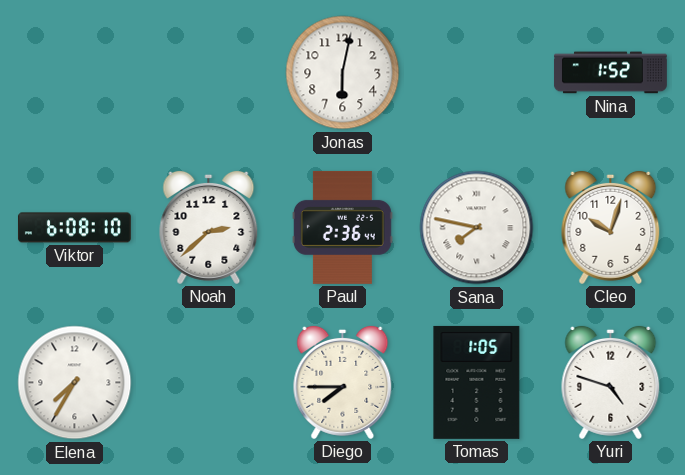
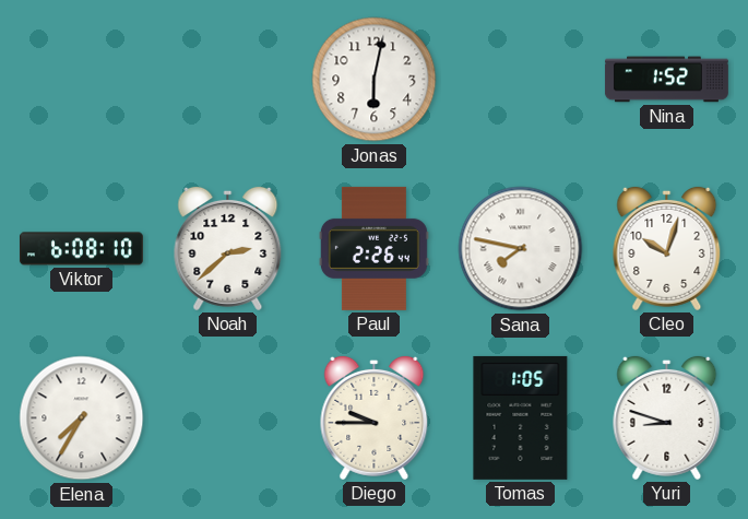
Paul: 2:36 -> 2:26 (373, 248)
Diego: 7:45 -> 9:45 (375, 417)
Yuri: 4:48 -> 8:48 (667, 417)
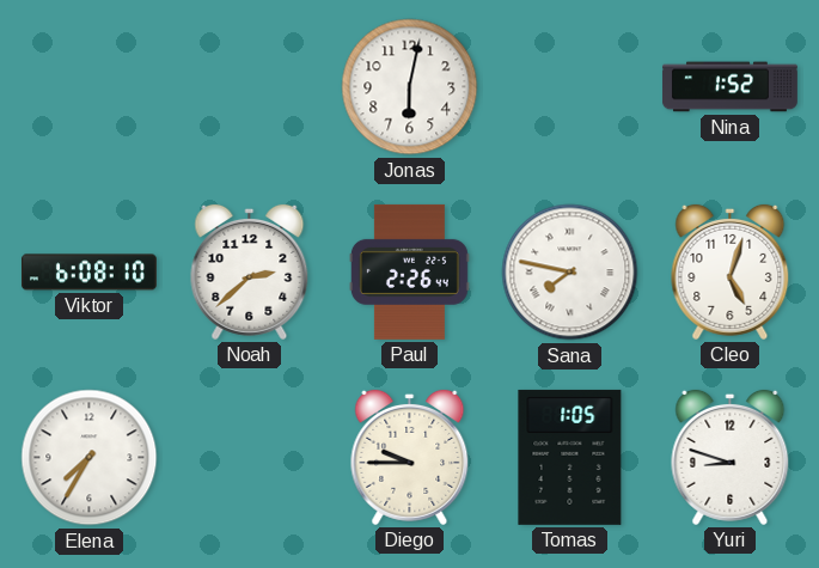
Cleo: 10:03 -> 5:03 (731, 271)
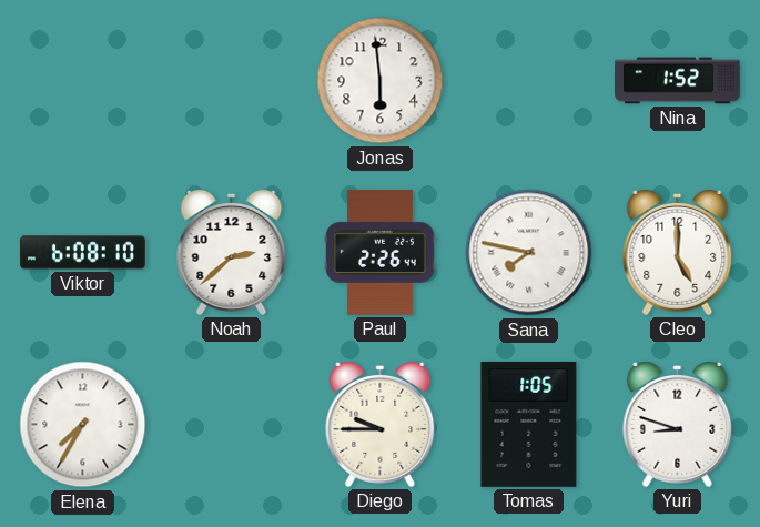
Jonas: 6:02 -> 5:59 (381, 81)
Cleo: 5:03 -> 5:00 (678, 252)
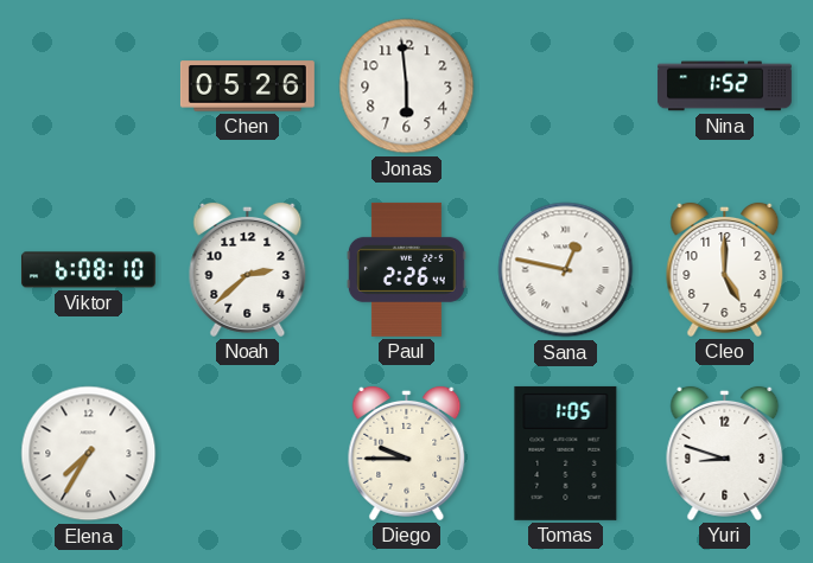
Chen: none -> 05:26 (247, 87)
Sana: 7:47 -> 12:47 (566, 270)
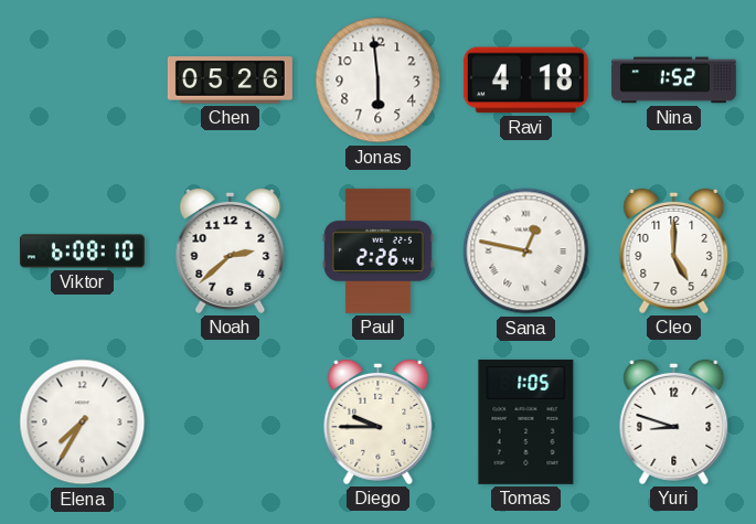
Ravi: none -> 4:18 (525, 81)
